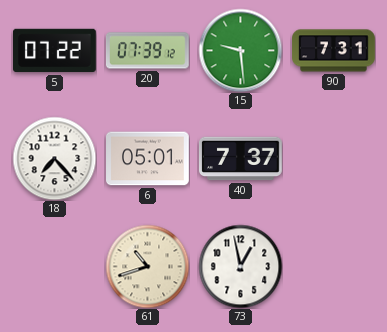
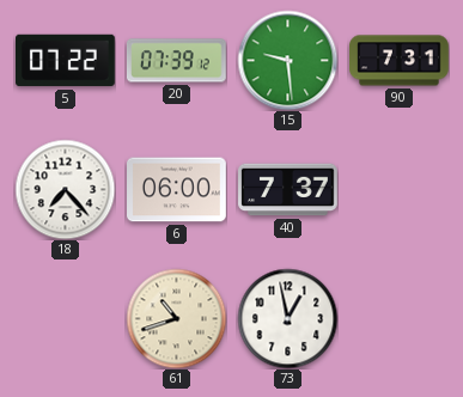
6: 05:01 -> 06:00 (177, 190)
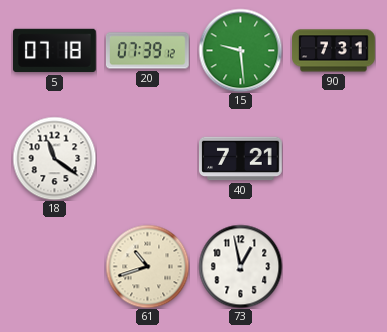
5: 07:22 -> 07:18 (55, 51)
18: 7:23 -> 11:21 (54, 158)
6: 06:00 -> none (177, 190)
40: 7:37 -> 7:21 (241, 159)
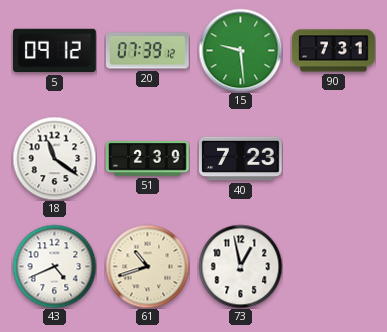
5: 07:18 -> 09:12 (55, 51)
51: none -> 2:39 (148, 159)
40: 7:21 -> 7:23 (241, 159)
43: none -> 4:41 (54, 266)
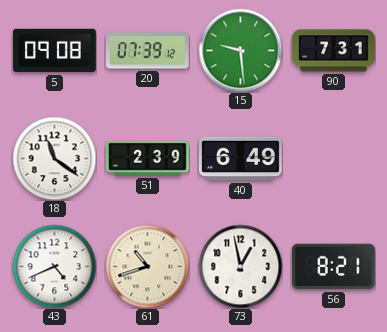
5: 09:12 -> 09:08 (55, 51)
40: 7:23 -> 6:49 (241, 159)
56: none -> 8:21 (334, 267)
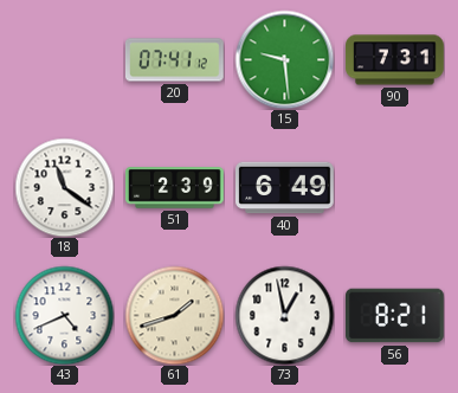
5: 09:08 -> none (55, 51)
20: 07:39 -> 07:41 (175, 60)
61: 10:42 -> 1:42 (174, 315)
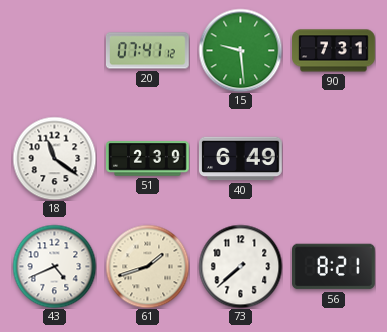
73: 12:58 -> 7:38 (240, 266)
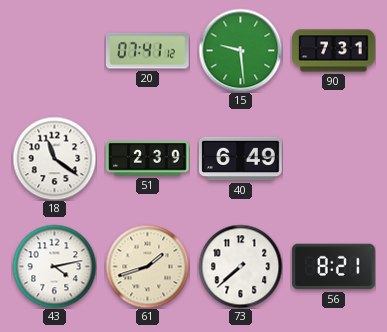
43: 4:41 -> 4:13 (54, 266)
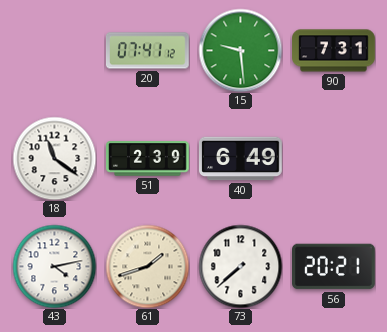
56: 8:21 -> 20:21 (334, 267)
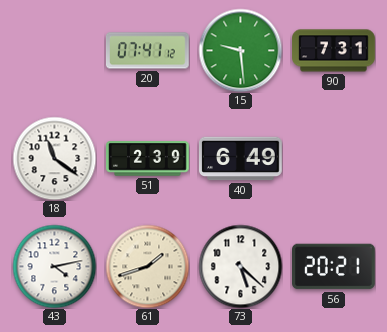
73: 7:38 -> 5:22 (240, 266)
